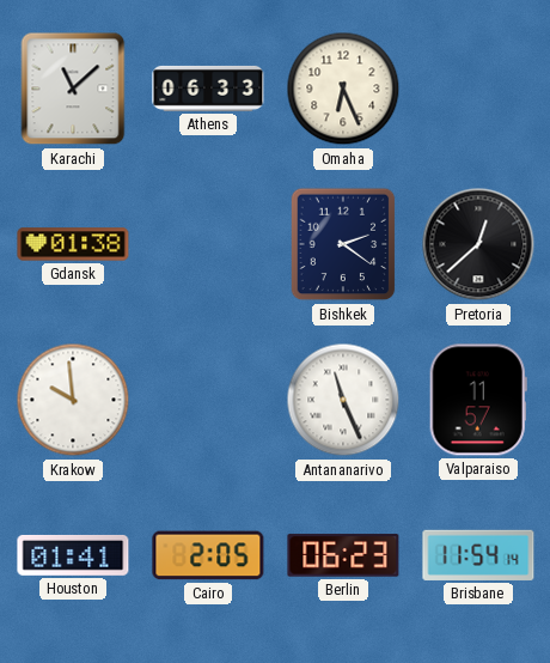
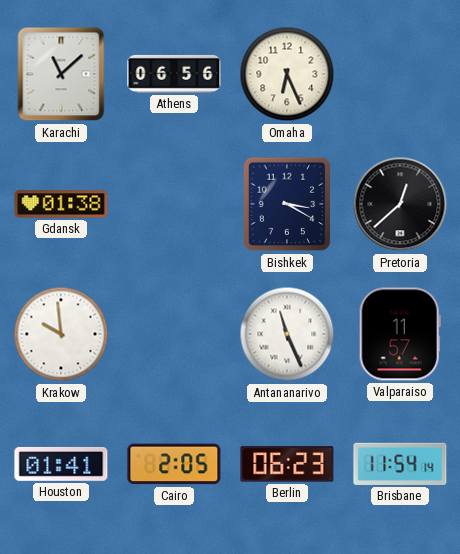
Athens: 06:33 -> 06:56 (174, 74)
Bishkek: 2:21 -> 3:20 (287, 204)
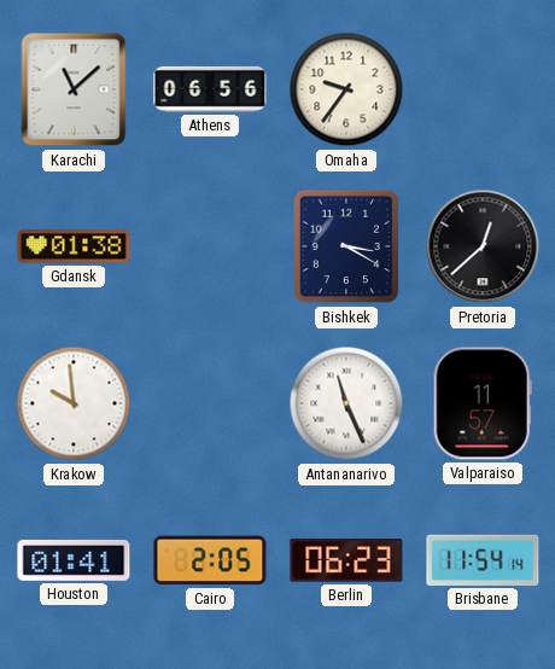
Omaha: 6:26 -> 9:36 (346, 89)
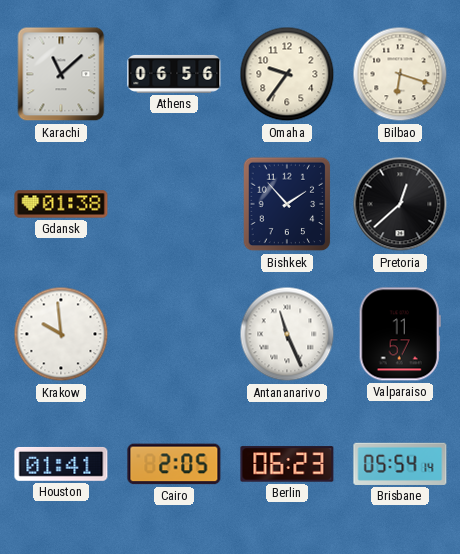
Bilbao: none -> 6:18 (400, 74)
Bishkek: 3:20 -> 1:53 (287, 204)
Brisbane: 11:54 -> 05:54 (400, 464)
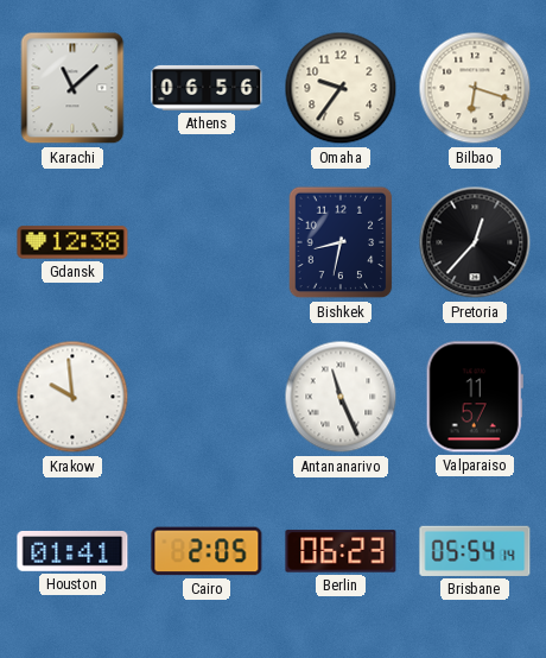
Gdansk: 01:38 -> 12:38 (72, 242)
Bishkek: 1:53 -> 8:32 (341, 242)
Pretoria: 12:38 -> 12:37 (475, 242)
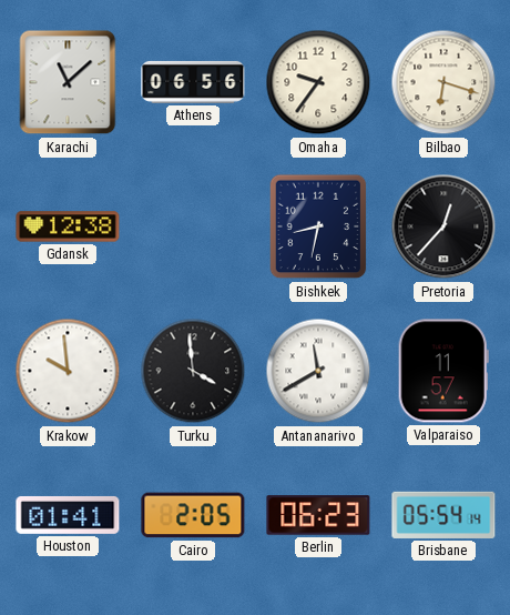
Turku: none -> 3:59 (193, 371)
Antananarivo: 11:26 -> 11:40 (318, 371)
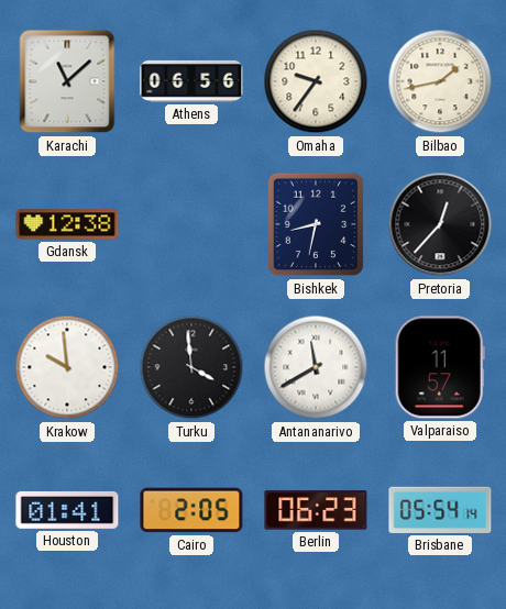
Bilbao: 6:18 -> 1:43 (440, 81)
